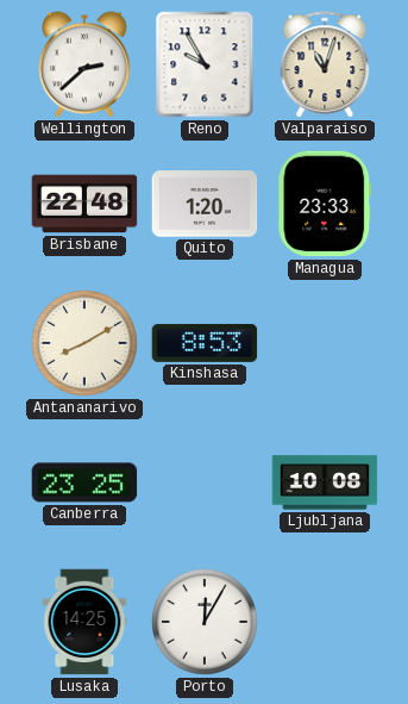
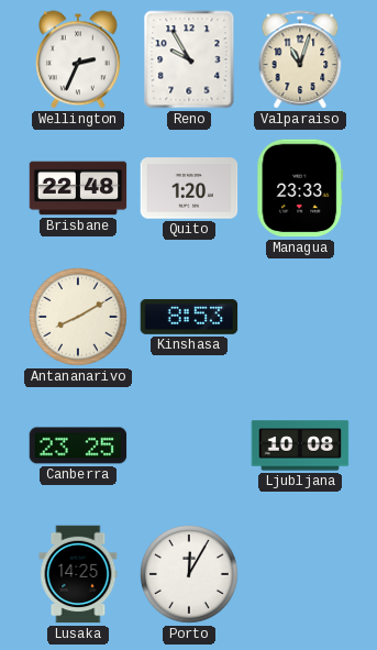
Wellington: 2:38 -> 2:34 (79, 59)
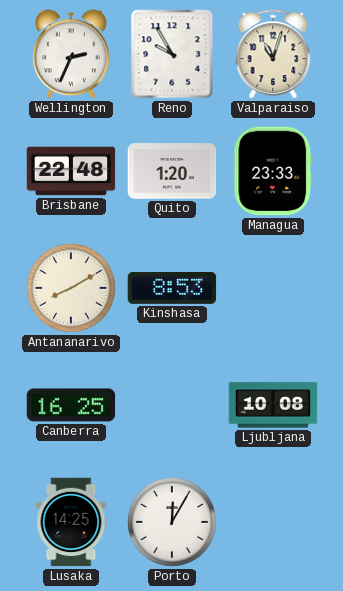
Canberra: 23:25 -> 16:25 (71, 405)
